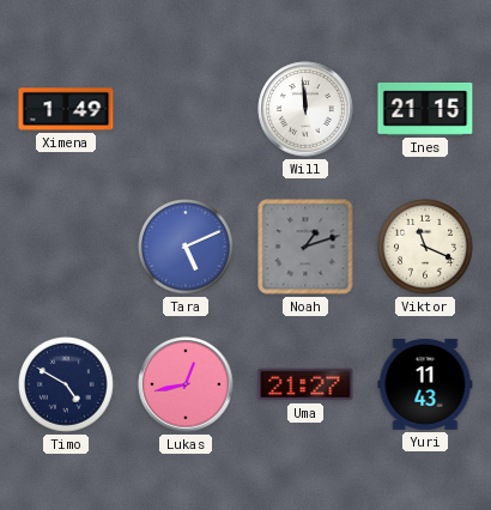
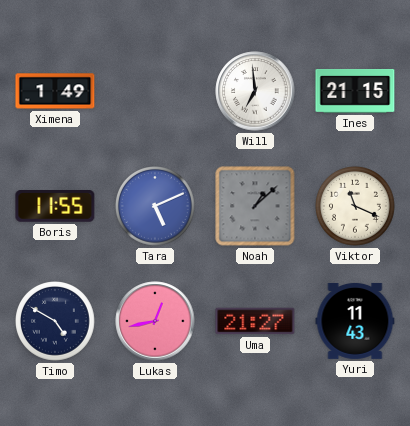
Will: 11:59 -> 6:59 (255, 91)
Boris: none -> 11:55 (55, 207)
Noah: 1:12 -> 1:08 (255, 206)
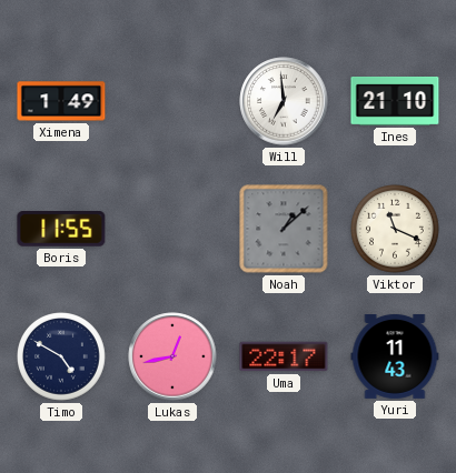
Ines: 21:15 -> 21:10 (395, 102)
Tara: 5:11 -> none (156, 207)
Uma: 21:27 -> 22:17 (284, 356)
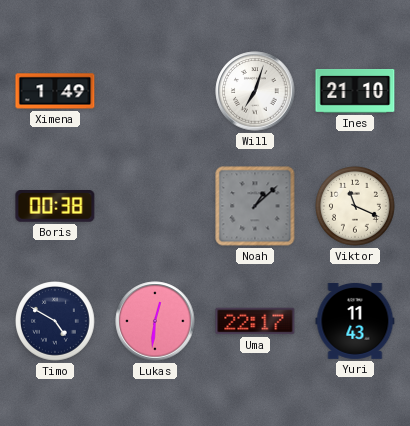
Will: 6:59 -> 7:03 (255, 91)
Boris: 11:55 -> 00:38 (55, 207)
Lukas: 12:43 -> 12:31 (155, 321)
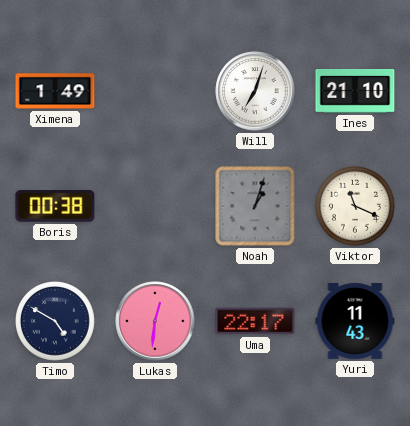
Noah: 1:08 -> 1:03 (255, 206)
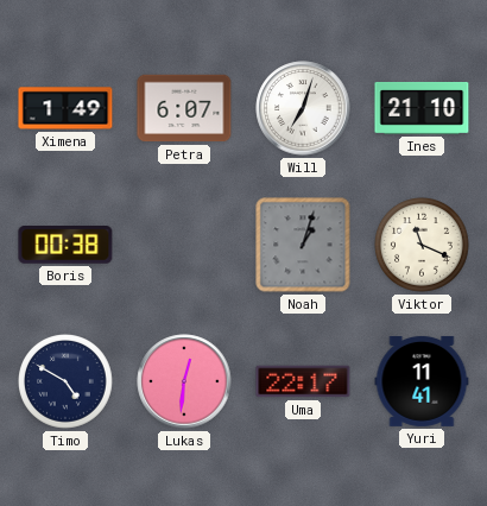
Petra: none -> 6:07 (184, 108)
Yuri: 11:43 -> 11:41 (422, 381)
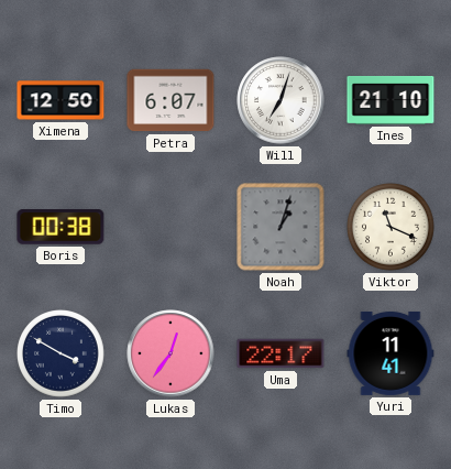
Ximena: 1:49 -> 12:50 (61, 100)
Timo: 4:50 -> 3:50 (62, 355)
Lukas: 12:31 -> 12:36 (170, 353)
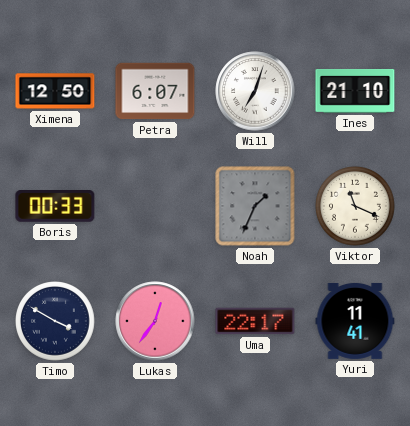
Boris: 00:38 -> 00:33 (55, 207)
Noah: 1:03 -> 1:34 (255, 206)
